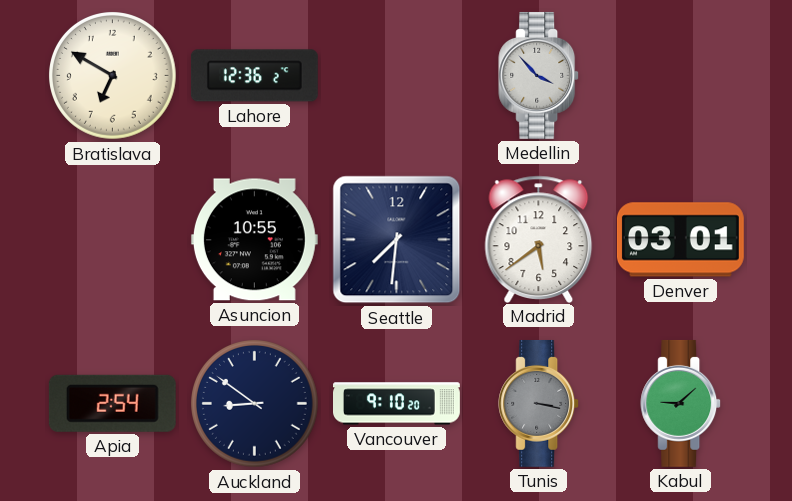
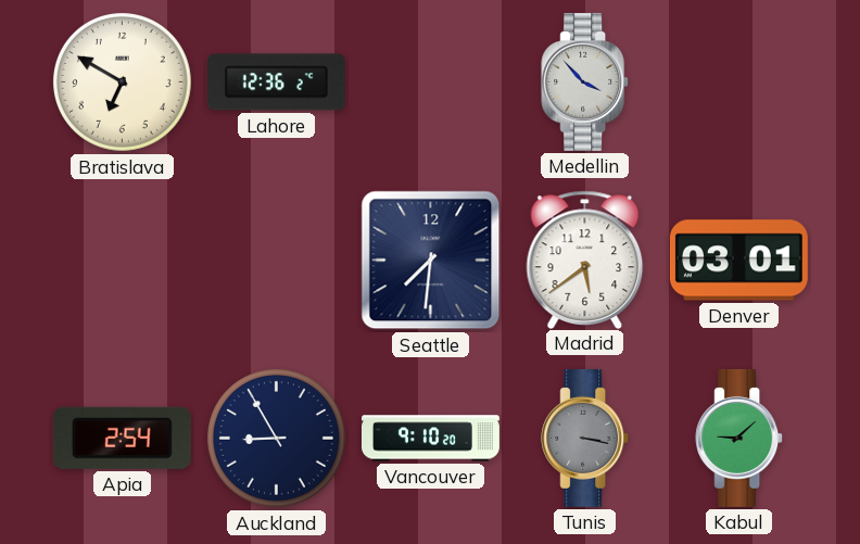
Asuncion: 10:55 -> none (254, 240)
Auckland: 8:51 -> 8:55 (277, 439)
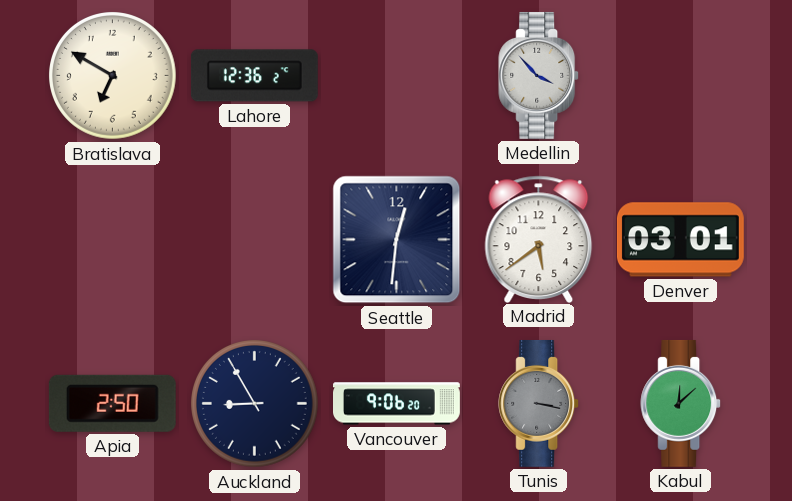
Seattle: 7:31 -> 12:31 (397, 240)
Apia: 2:54 -> 2:50 (112, 403)
Vancouver: 9:10 -> 9:06 (397, 404)
Kabul: 9:08 -> 12:08 (681, 403)
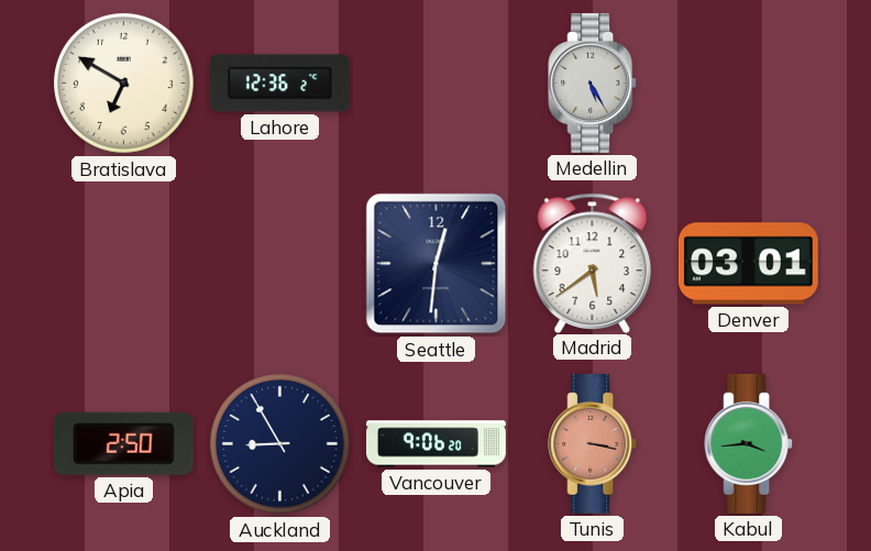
Medellin: 3:53 -> 5:25 (593, 82)
Tunis dial: grey -> salmon (593, 443)
Kabul: 12:08 -> 3:44 (749, 443)
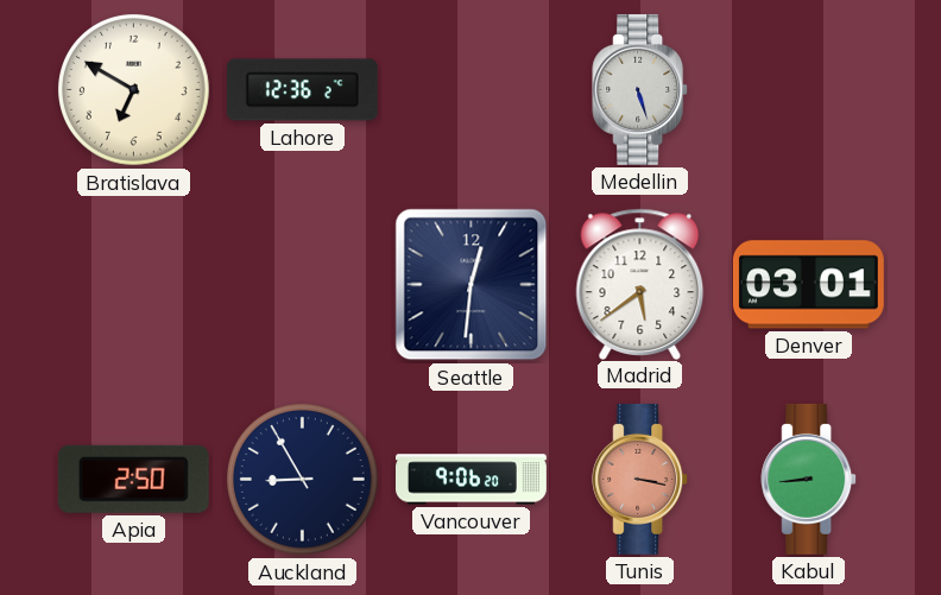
Medellin: 5:25 -> 5:27 (640, 89)
Kabul: 3:44 -> 8:44 (809, 479)
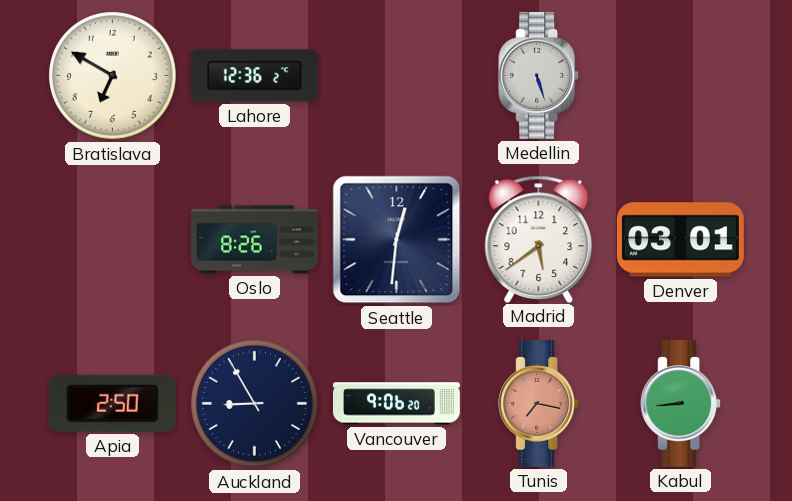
Oslo: none -> 8:26 (255, 240)
Tunis: 3:17 -> 7:17 (539, 403)
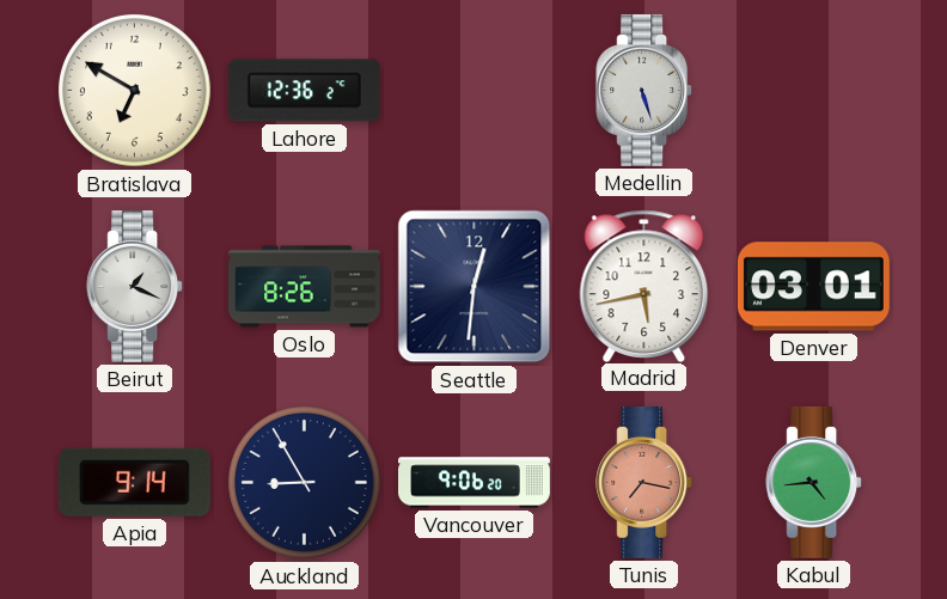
Beirut: none -> 1:19 (135, 286)
Madrid: 5:39 -> 5:43 (644, 286)
Apia: 2:50 -> 9:14 (134, 482)
Kabul: 8:44 -> 4:44 (814, 482)
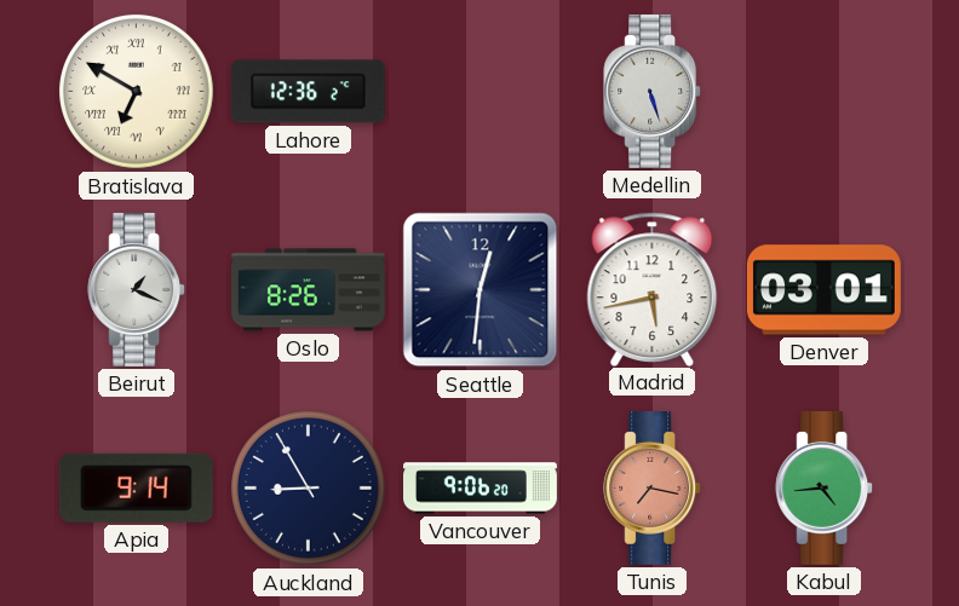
Bratislava numerals: Arabic -> Roman (137, 92)
